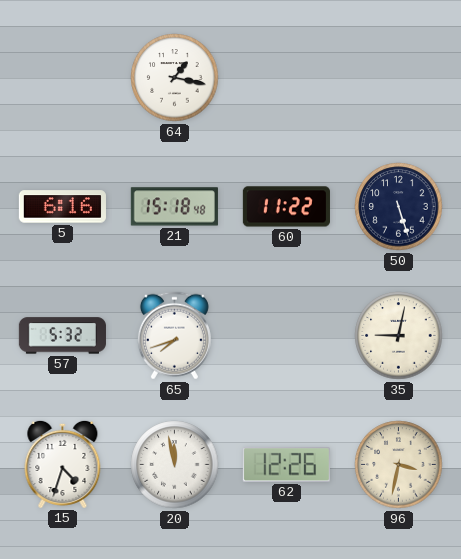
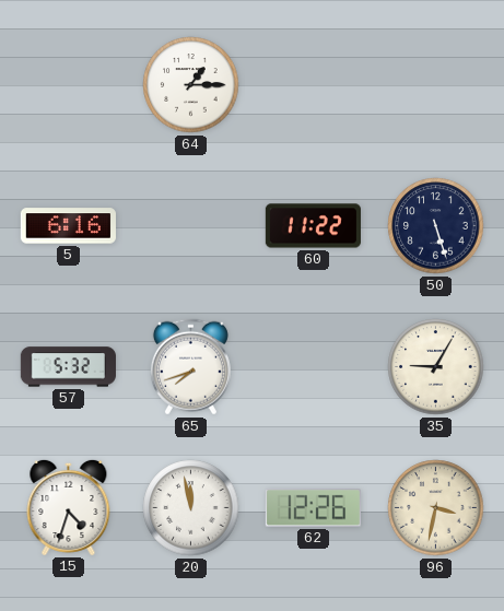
64: 1:17 -> 1:15 (191, 85)
21: 15:18 -> none (174, 207)
35: 9:02 -> 9:05 (436, 367)
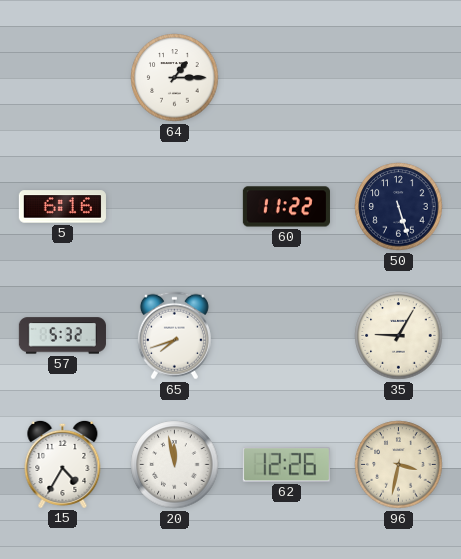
15: 4:33 -> 4:35 (63, 464)
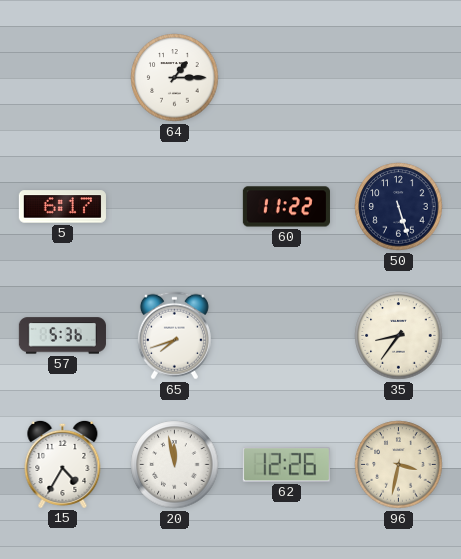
5: 6:16 -> 6:17 (62, 207)
57: 5:32 -> 5:36 (62, 336)
35: 9:05 -> 8:36 (399, 336)
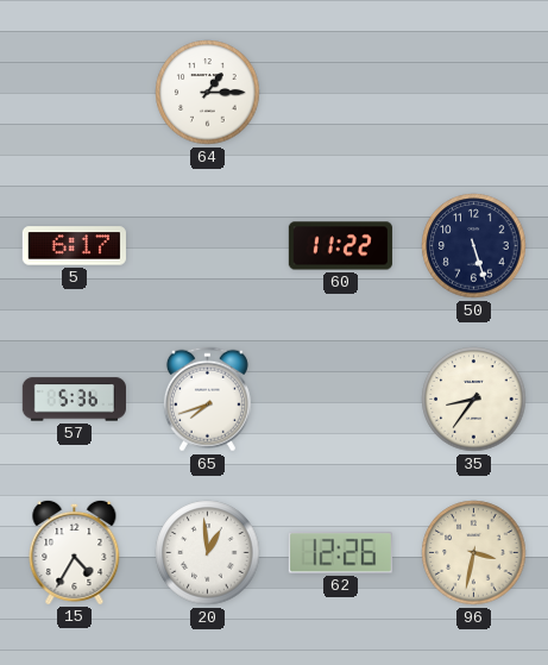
20: 11:58 -> 12:59 (208, 553)
